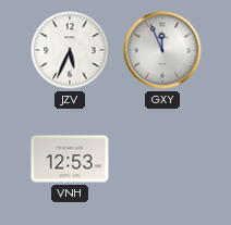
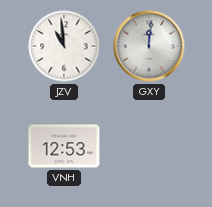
JZV: 5:34 -> 10:59 (64, 46)
GXY: 11:56 -> 12:01 (149, 46)
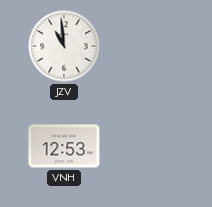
GXY: 12:01 -> none (149, 46)
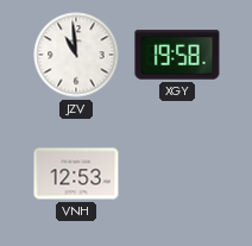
XGY: none -> 19:58 (177, 55)
